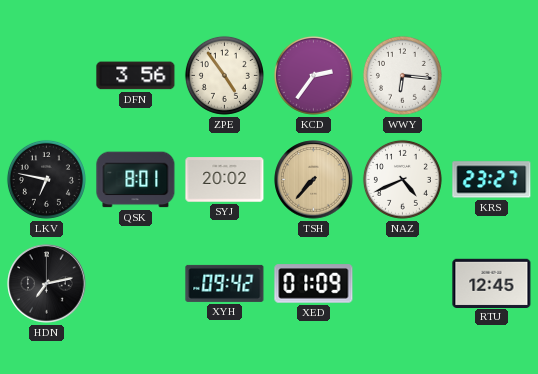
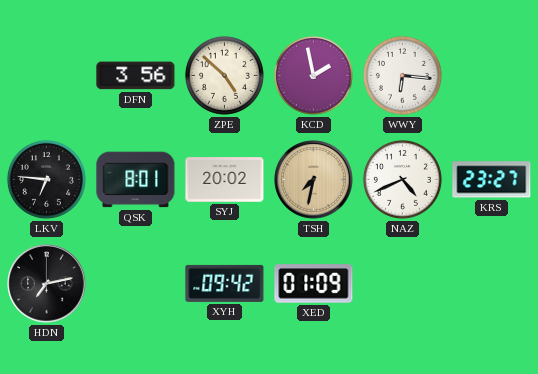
ZPE: 4:54 -> 4:52 (224, 75)
KCD: 2:36 -> 1:58 (313, 75)
LKV: 6:47 -> 6:46 (46, 179)
TSH: 7:37 -> 7:32 (314, 180)
RTU: 12:45 -> none (492, 283)
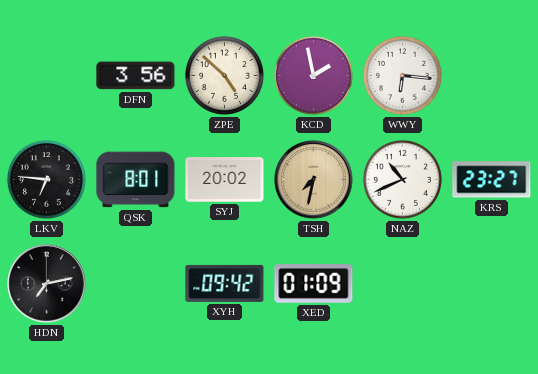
NAZ: 4:41 -> 10:41 (402, 179)
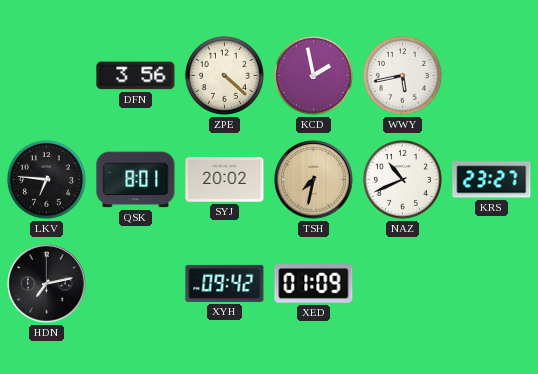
ZPE: 4:52 -> 4:22 (224, 75)
WWY: 6:16 -> 5:43 (402, 75)
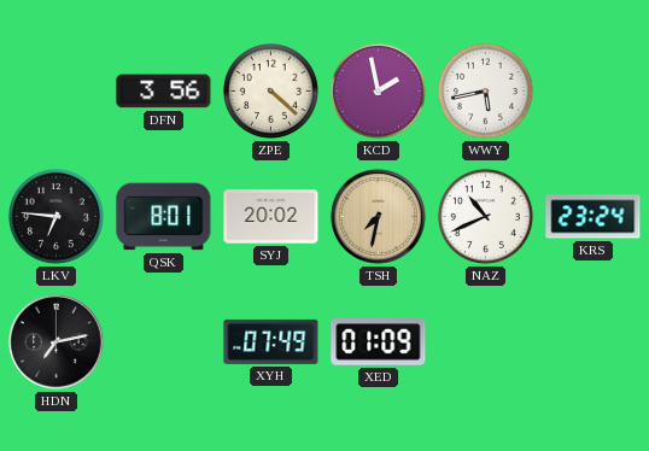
KRS: 23:27 -> 23:24 (594, 217)
XYH: 09:42 -> 07:49 (271, 341)
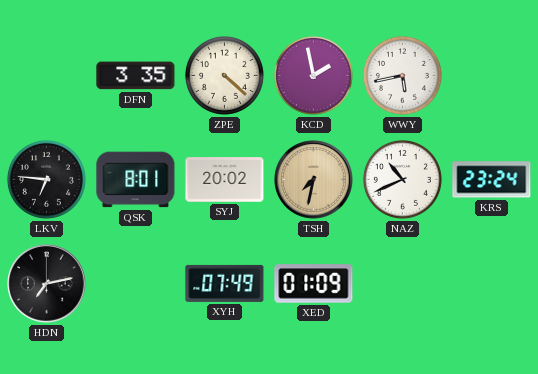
DFN: 3:56 -> 3:35 (136, 76)
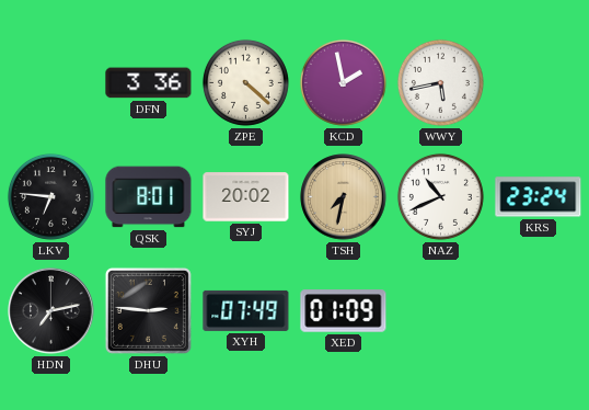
DFN: 3:35 -> 3:36 (149, 83)
DHU: none -> 2:46 (148, 310)
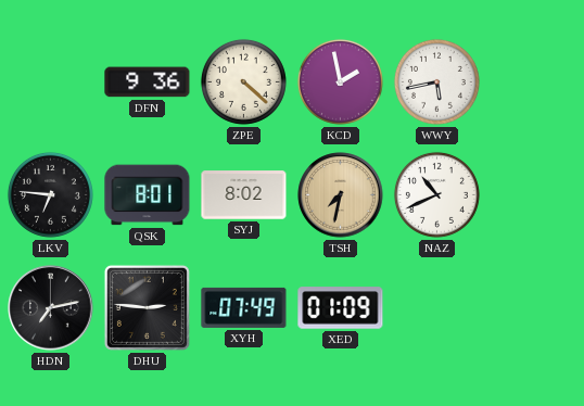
DFN: 3:36 -> 9:36 (148, 83)
SYJ: 20:02 -> 8:02 (244, 195)
KRS: 23:24 -> none (539, 197)
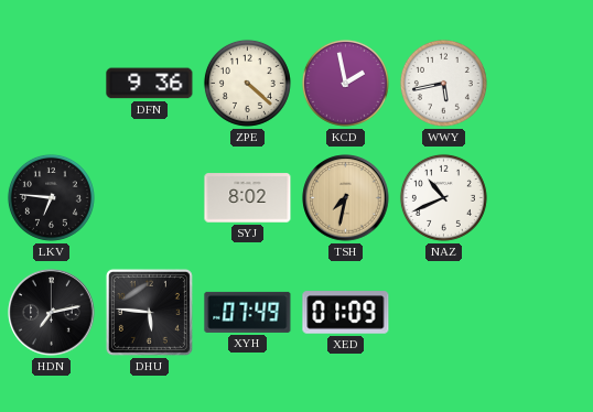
QSK: 8:01 -> none (148, 195)
DHU: 2:46 -> 5:46 (149, 312)
